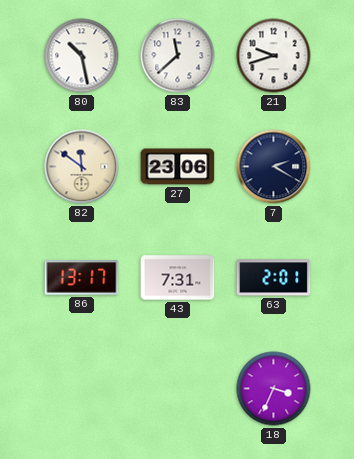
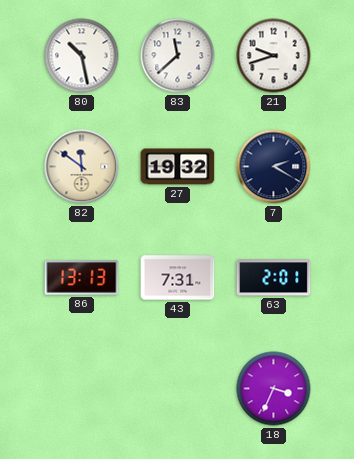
27: 23:06 -> 19:32 (178, 167)
86: 13:17 -> 13:13 (82, 278)
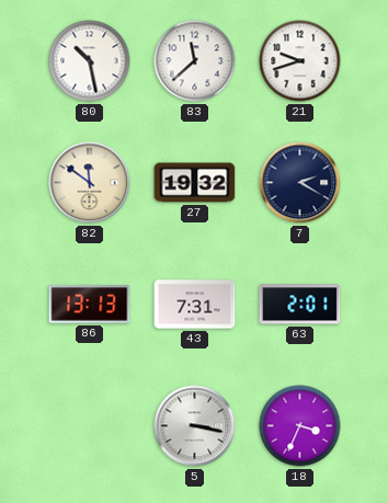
5: none -> 3:17 (195, 426)
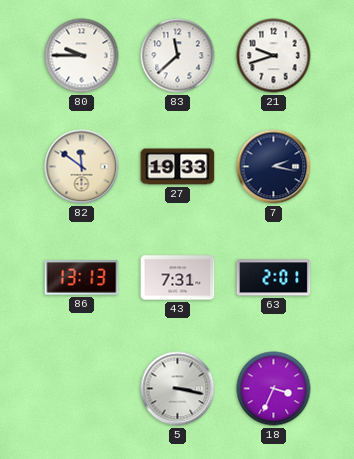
80: 10:28 -> 9:45 (82, 56)
27: 19:32 -> 19:33 (178, 167)
7: 2:20 -> 2:17 (274, 167)
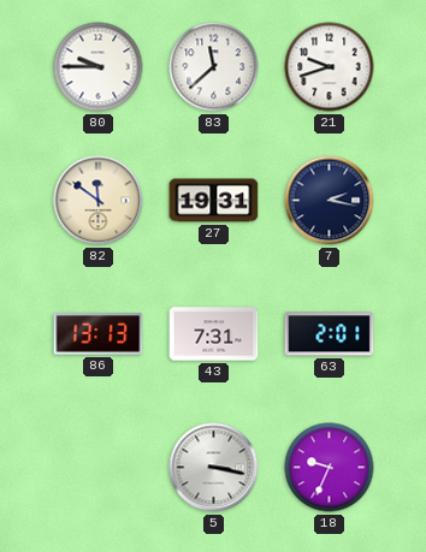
27: 19:33 -> 19:31 (214, 201)
18: 3:34 -> 9:34 (330, 468)
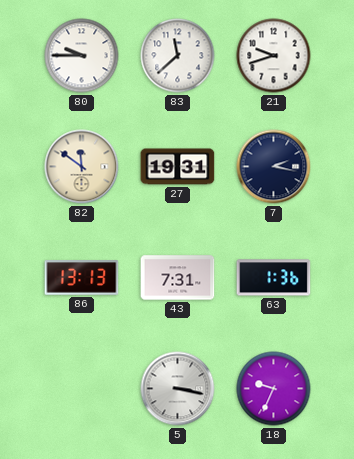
63: 2:01 -> 1:36 (274, 278)
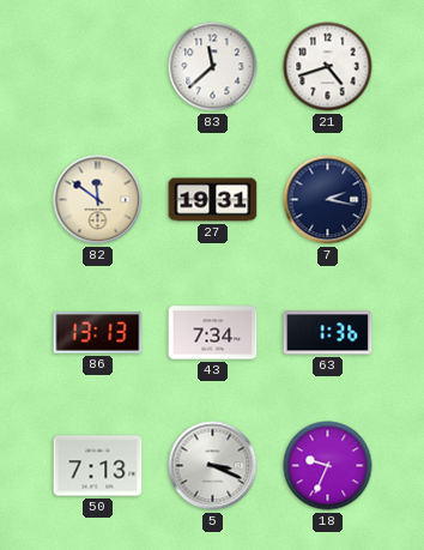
80: 9:45 -> none (82, 56)
21: 9:42 -> 4:42 (328, 67)
43: 7:31 -> 7:34 (213, 333)
50: none -> 7:13 (98, 466)
5: 3:17 -> 3:19 (213, 466)
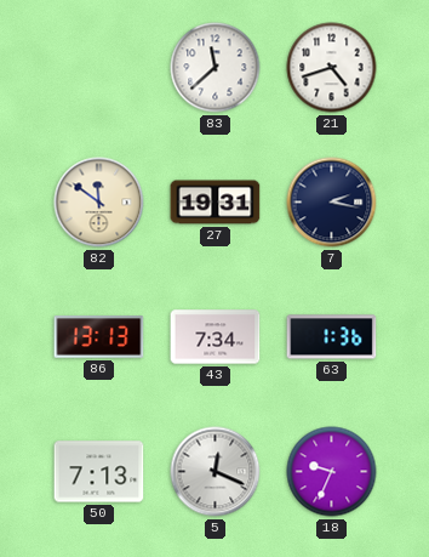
5: 3:19 -> 12:19 (216, 472)
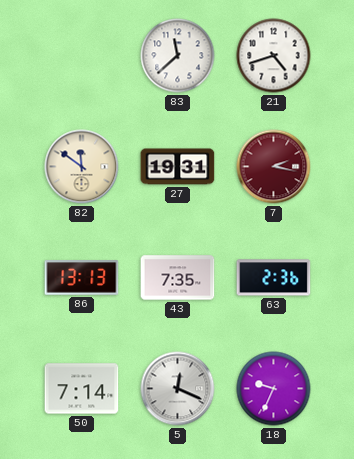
7 dial: navy -> burgundy (274, 167)
43: 7:34 -> 7:35 (178, 278)
63: 1:36 -> 2:36 (274, 278)
50: 7:13 -> 7:14 (82, 389)
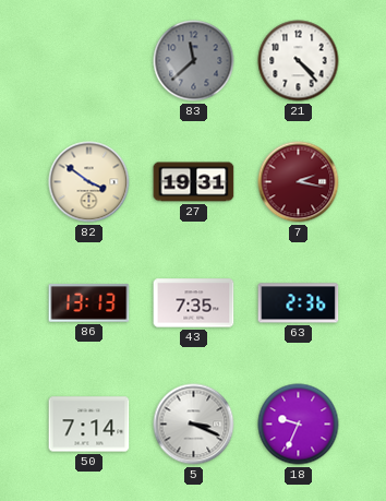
83 dial: white -> grey (194, 61)
21: 4:42 -> 4:23 (299, 61)
82: 11:51 -> 3:51 (89, 182)
5: 12:19 -> 3:19 (194, 425)
